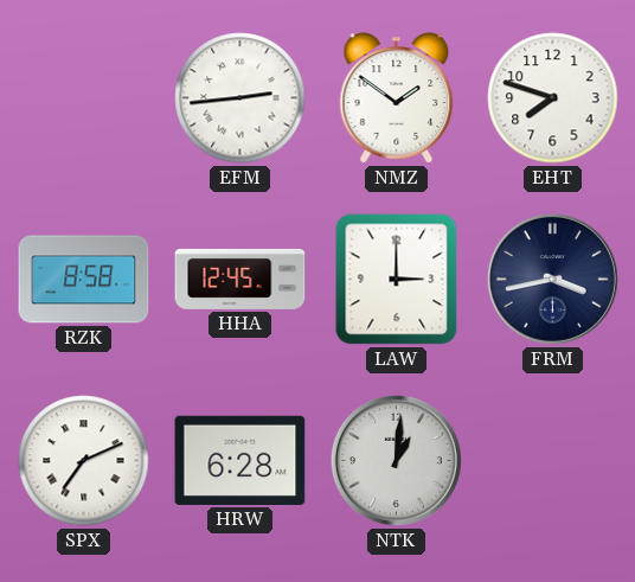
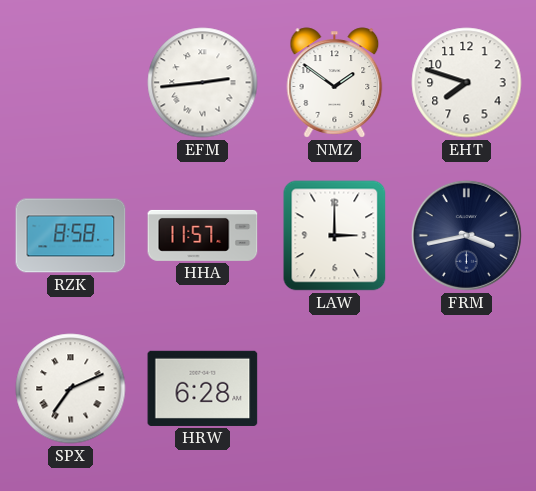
HHA: 12:45 -> 11:57 (203, 235)
NTK: 1:01 -> none (396, 460)
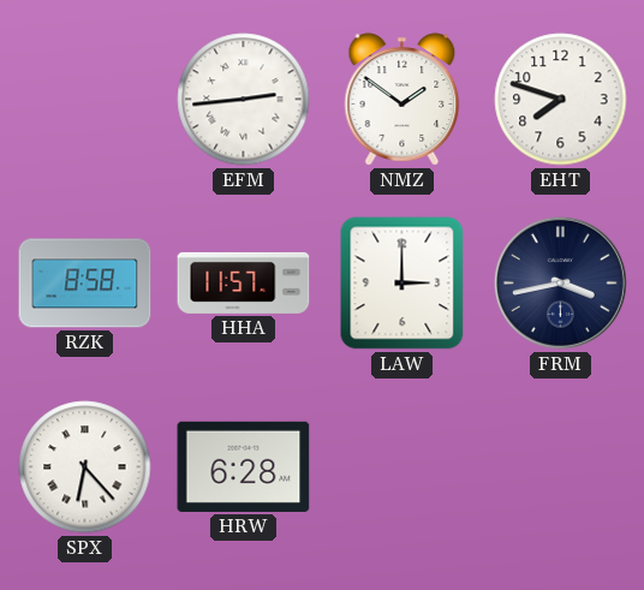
SPX: 7:11 -> 6:23 (85, 467)
